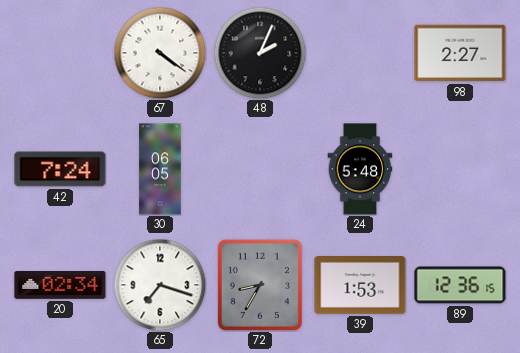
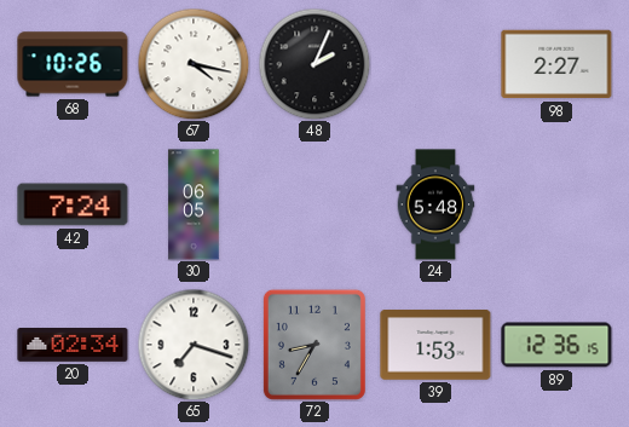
68: none -> 10:26 (73, 64)
67: 4:21 -> 4:17 (194, 64)
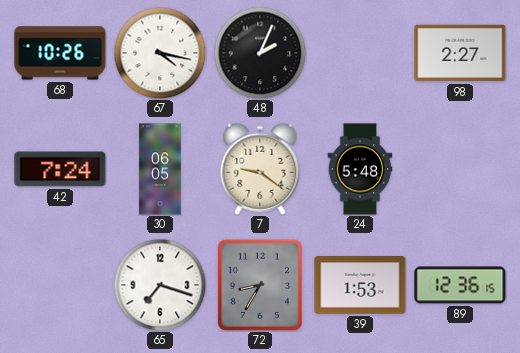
7: none -> 9:21 (260, 169)
20: 02:34 -> none (73, 345)
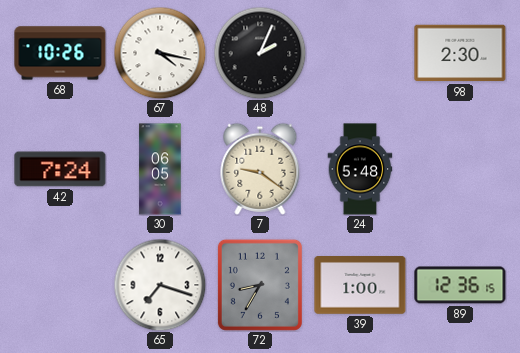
98: 2:27 -> 2:30 (460, 53)
39: 1:53 -> 1:00 (360, 286)
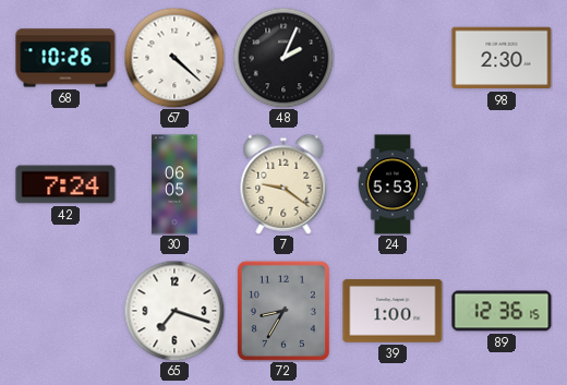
67: 4:17 -> 4:22 (174, 58)
24: 5:48 -> 5:53 (393, 184)
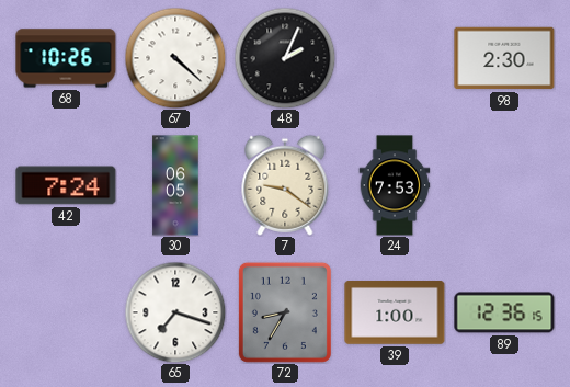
24: 5:53 -> 7:53 (395, 185)
